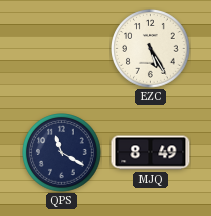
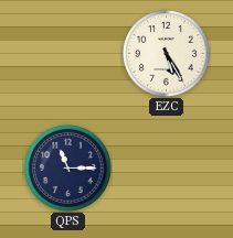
QPS: 11:20 -> 11:15 (68, 169)
MJQ: 8:49 -> none (151, 153)
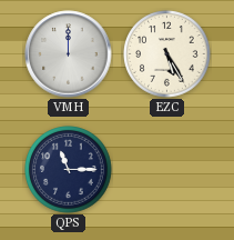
VMH: none -> 12:00 (69, 54)
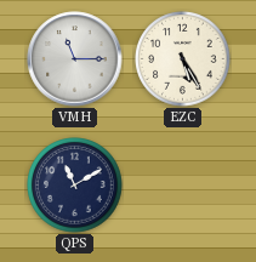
VMH: 12:00 -> 11:15 (75, 59)
QPS: 11:15 -> 11:10 (75, 186)
